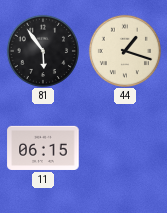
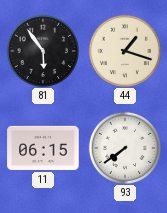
93: none -> 7:39 (124, 147)
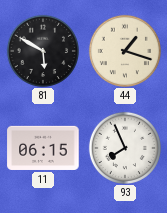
81: 5:54 -> 5:50 (42, 50)
93: 7:39 -> 7:56 (124, 147)
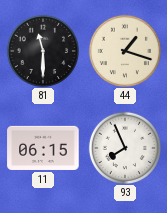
81: 5:50 -> 11:30 (42, 50)
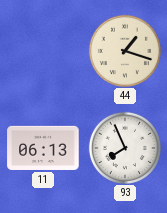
81: 11:30 -> none (42, 50)
11: 06:15 -> 06:13 (43, 148)
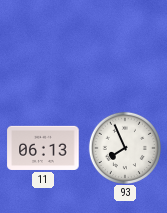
44: 1:18 -> none (124, 50)
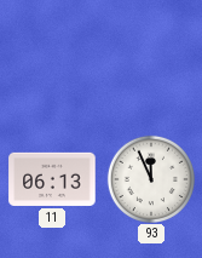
93: 7:56 -> 11:56 (150, 178)
